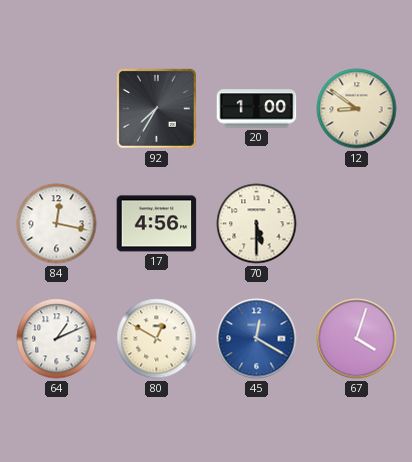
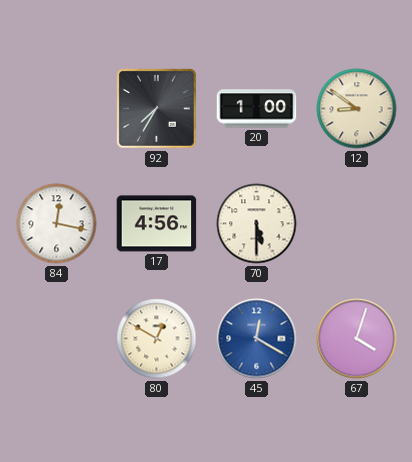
64: 1:11 -> none (57, 339)
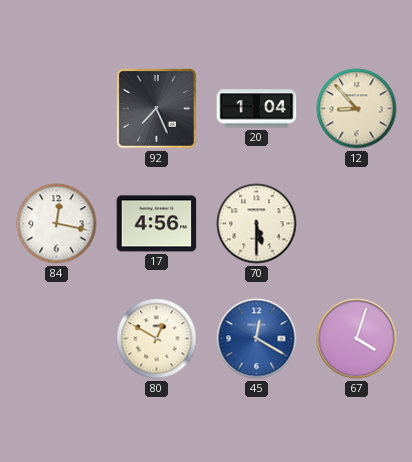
92: 7:35 -> 7:26 (157, 109)
20: 1:00 -> 1:04 (257, 109)
12: 8:51 -> 8:53 (357, 109)
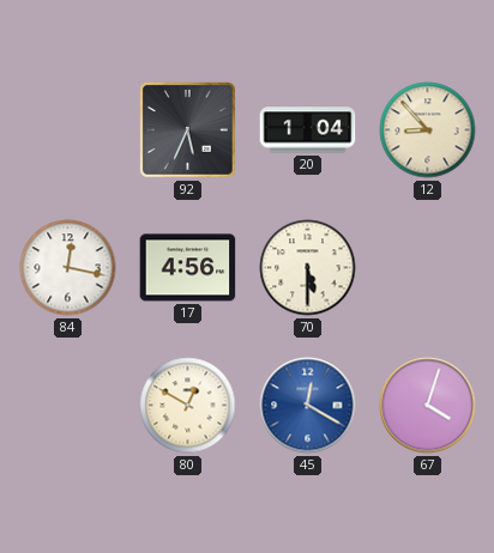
92: 7:26 -> 5:34 (188, 130)
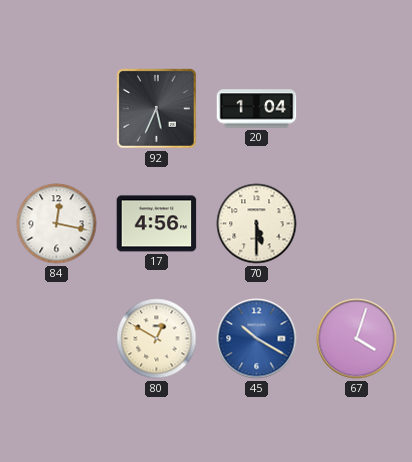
12: 8:53 -> none (428, 130)
45: 12:20 -> 10:20 (257, 339)
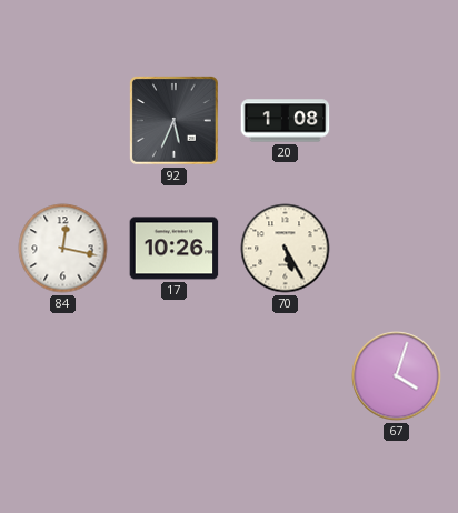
20: 1:04 -> 1:08 (286, 121)
17: 4:56 -> 10:26 (175, 249)
70: 5:30 -> 5:25 (286, 249)
80: 12:50 -> none (157, 339)
45: 10:20 -> none (257, 339)
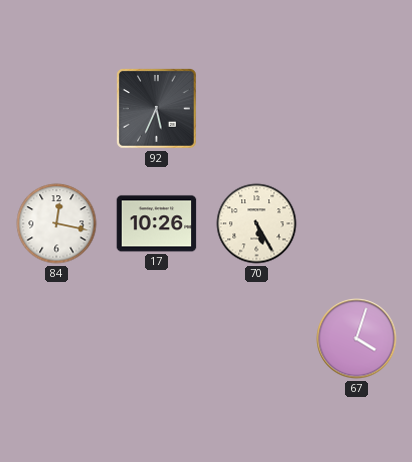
20: 1:08 -> none (286, 121)
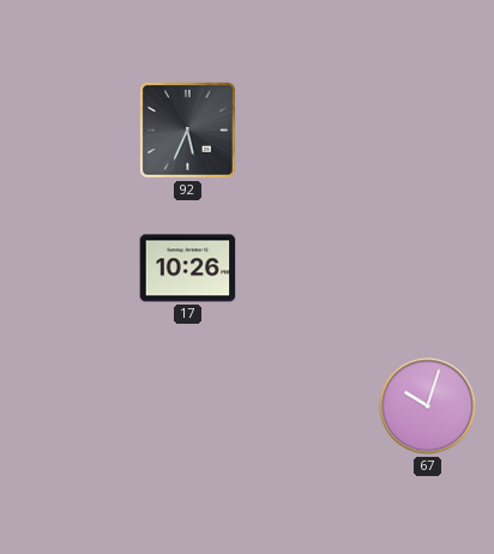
84: 12:17 -> none (57, 224)
70: 5:25 -> none (257, 224)
67: 4:03 -> 10:03 (428, 407)
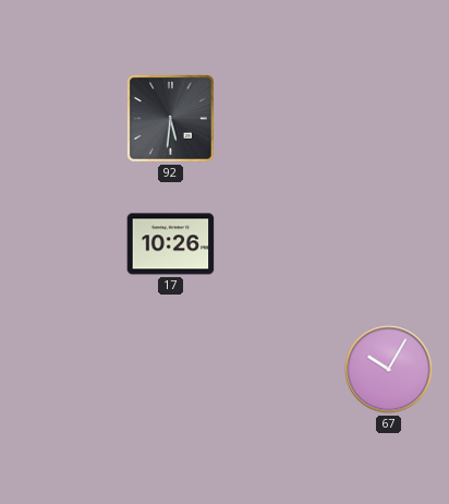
92: 5:34 -> 5:31 (171, 119)
67: 10:03 -> 10:05 (389, 370)
